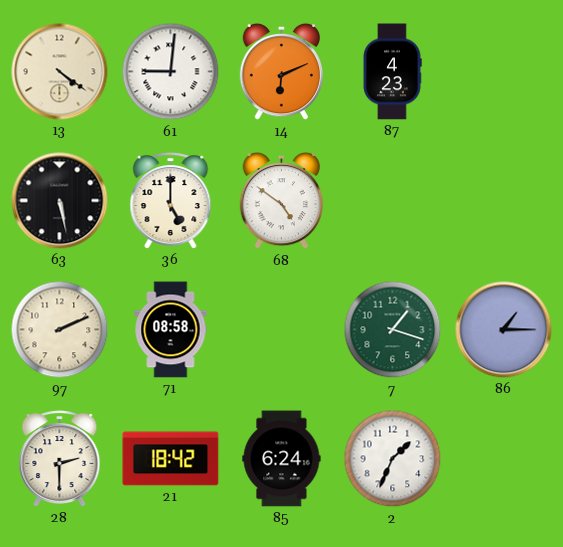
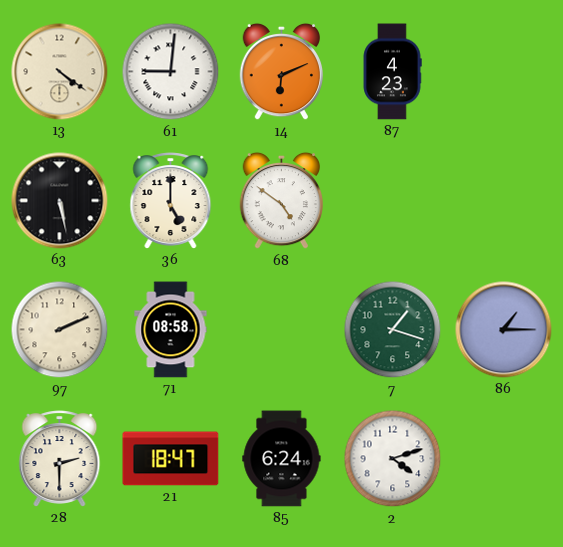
21: 18:42 -> 18:47 (171, 459)
2: 1:34 -> 4:12 (393, 459)
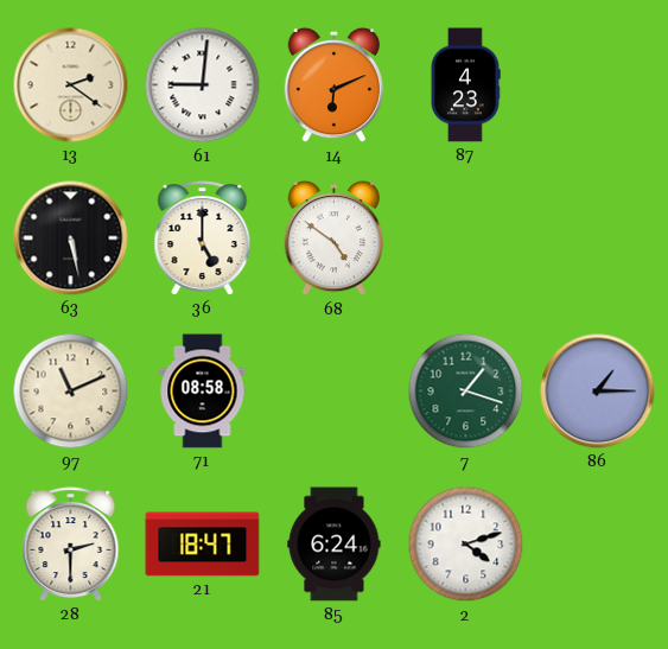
13: 4:21 -> 2:21 (71, 85)
97: 2:11 -> 11:11 (71, 392)
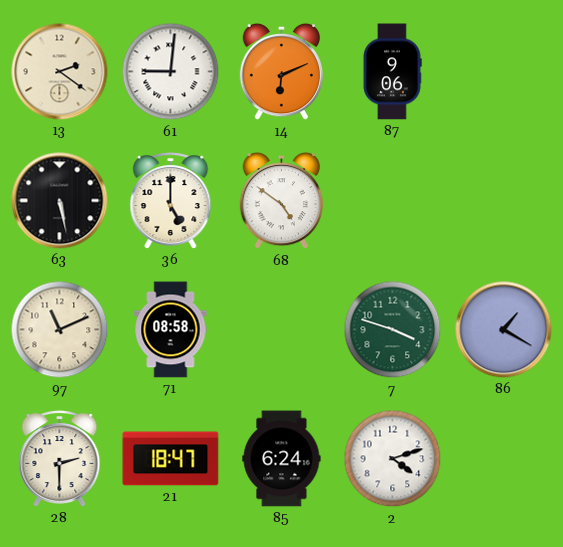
87: 4:23 -> 9:06 (392, 72)
7: 1:18 -> 3:48 (393, 330)
86: 1:15 -> 1:20 (504, 330)
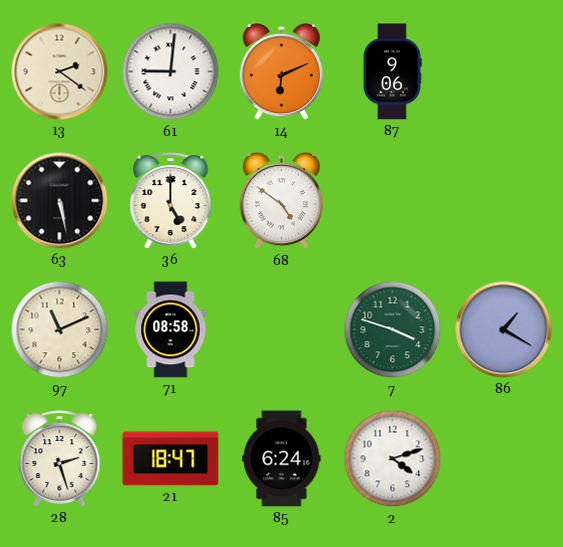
28: 2:30 -> 2:27 (60, 459)
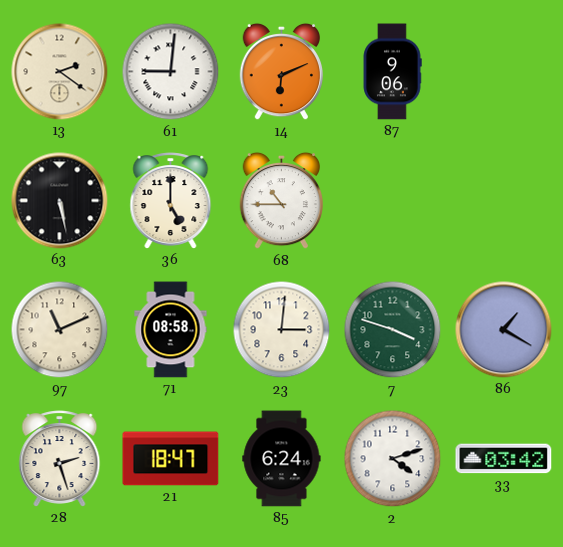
68: 4:51 -> 10:45 (281, 201)
23: none -> 3:01 (282, 330)
33: none -> 03:42 (504, 459)
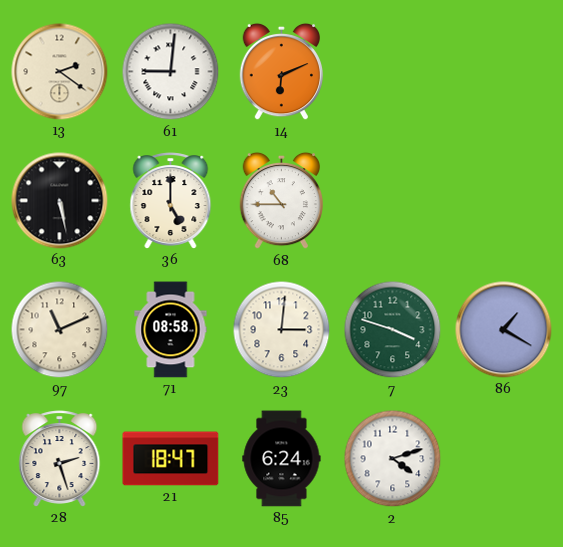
87: 9:06 -> none (392, 72)
33: 03:42 -> none (504, 459)
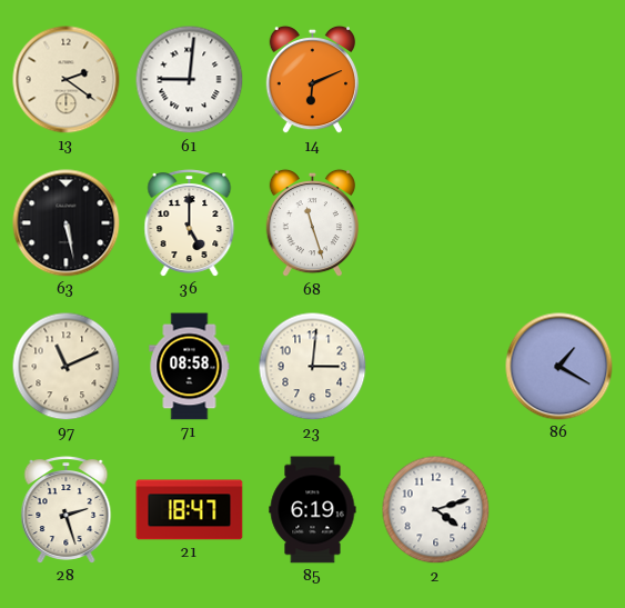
68: 10:45 -> 11:27 (312, 223)
7: 3:48 -> none (393, 330)
85: 6:24 -> 6:19 (313, 510)
